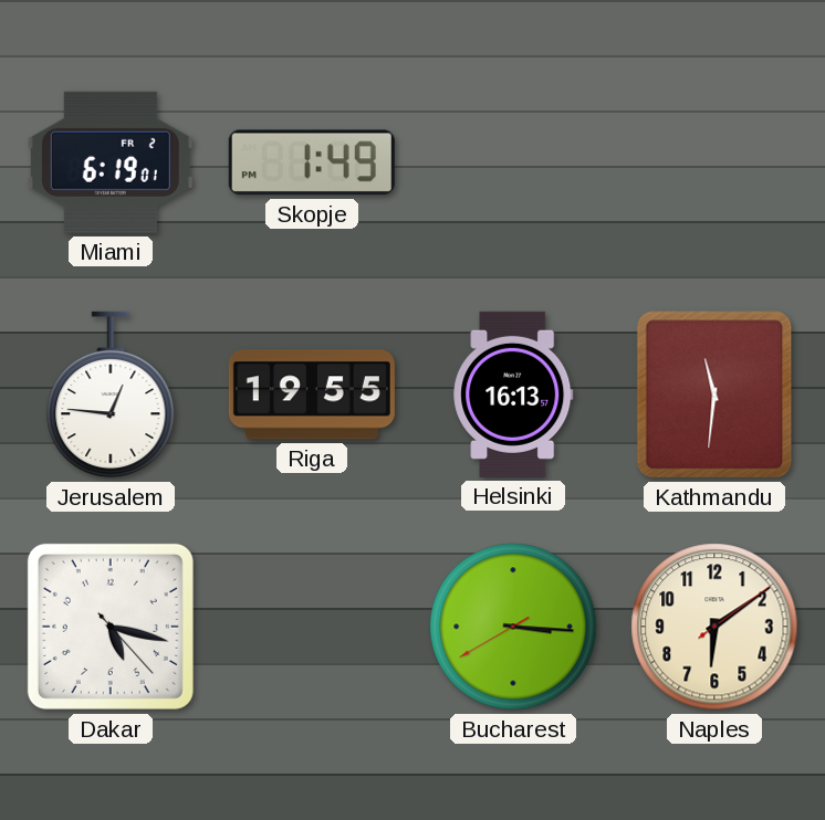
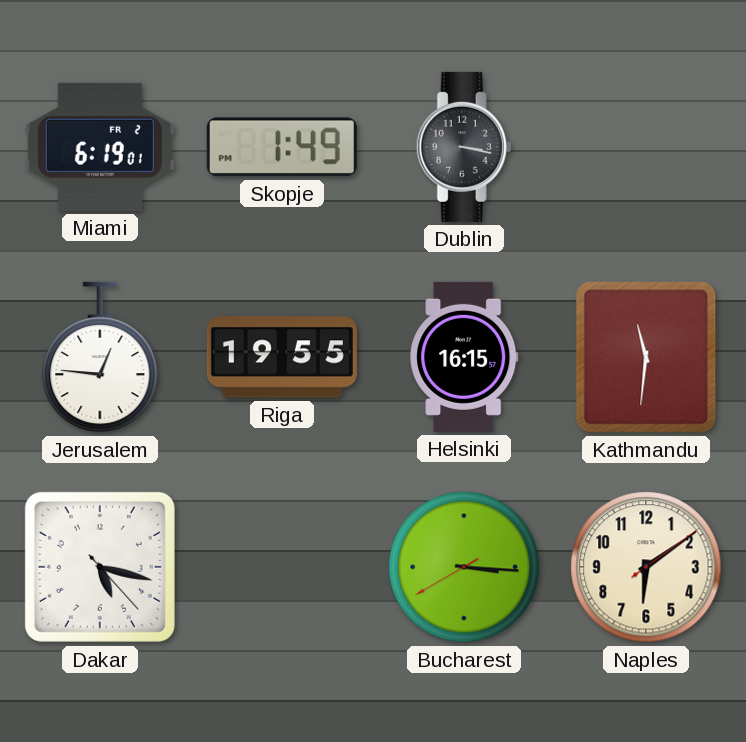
Dublin: none -> 3:17 (464, 147)
Helsinki: 16:13 -> 16:15 (464, 357)
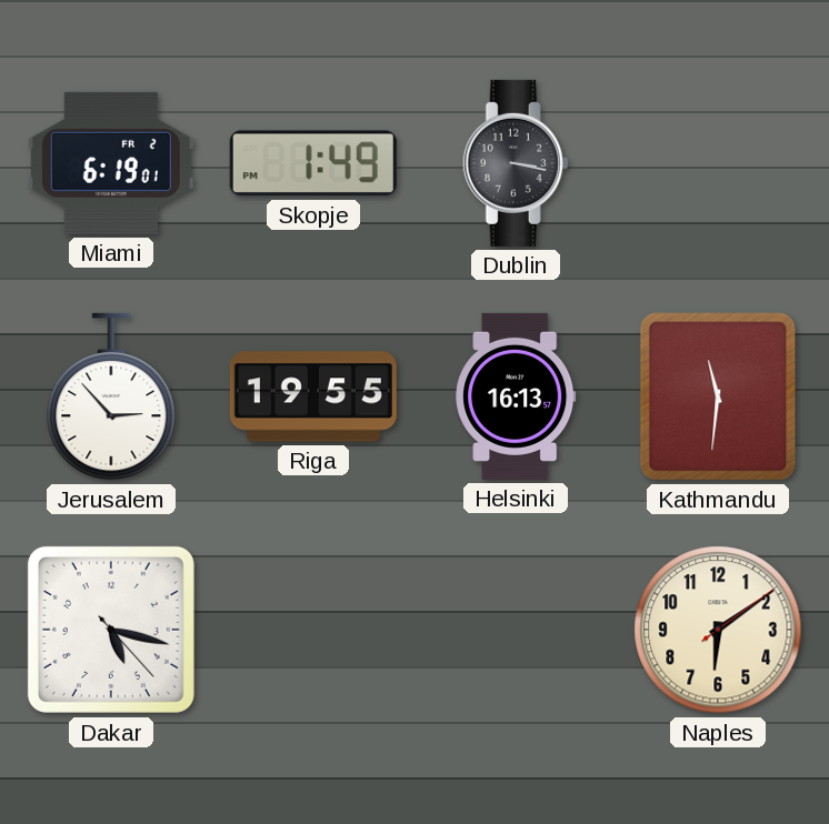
Jerusalem: 12:46 -> 2:53 (111, 396)
Helsinki: 16:15 -> 16:13 (516, 396)
Bucharest: 3:15 -> none (464, 567)
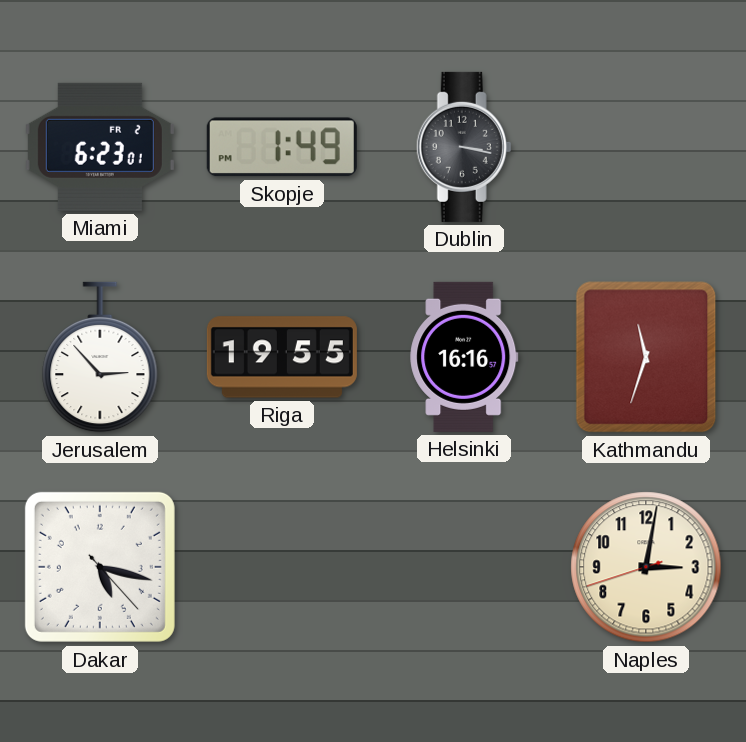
Miami: 6:19 -> 6:23 (100, 147)
Helsinki: 16:13 -> 16:16 (464, 357)
Kathmandu: 11:31 -> 11:33 (646, 357)
Naples: 6:09 -> 3:01 (646, 567)
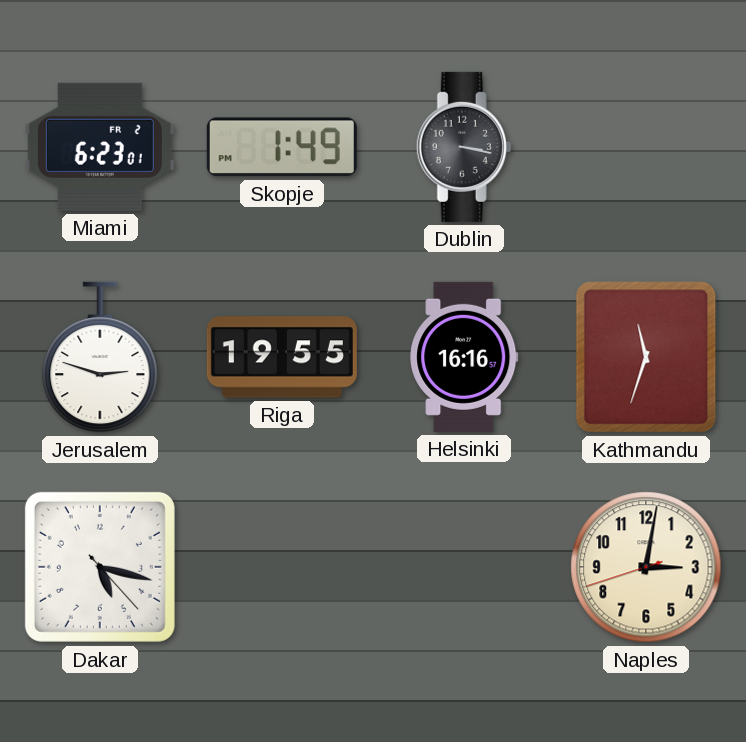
Jerusalem: 2:53 -> 2:48 (100, 357)
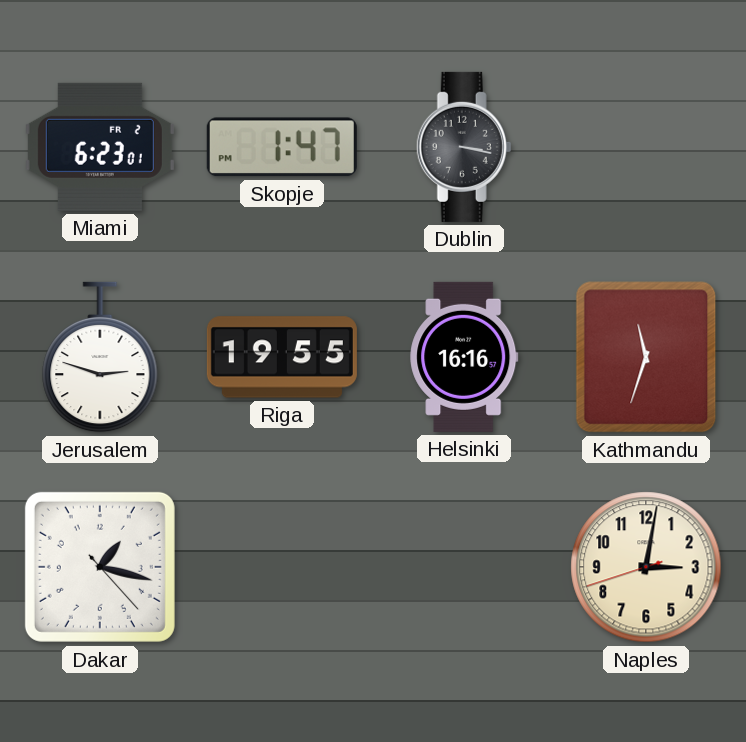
Skopje: 1:49 -> 1:47 (282, 147)
Dakar: 5:17 -> 1:17 (100, 567)
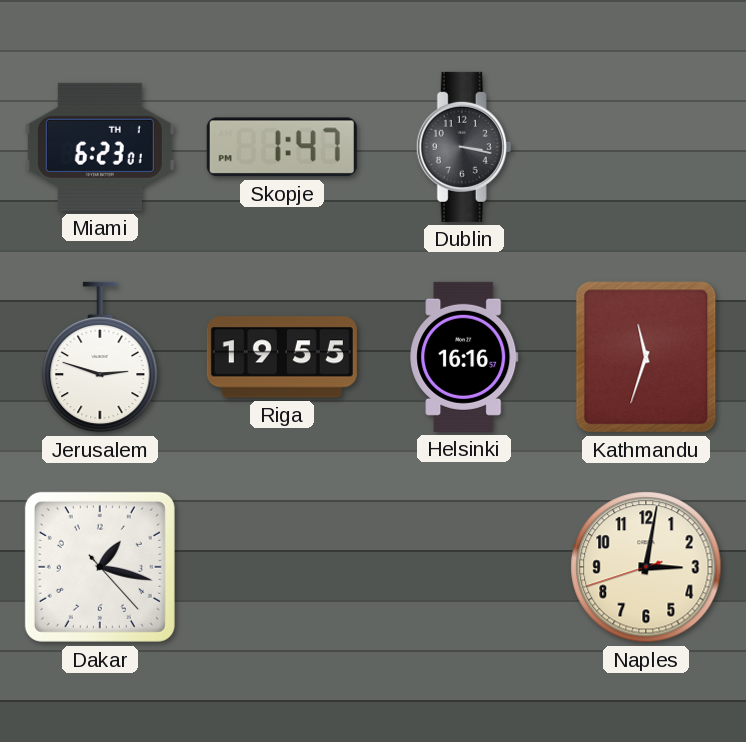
Miami date: FR 2 -> TH 1 (100, 147)
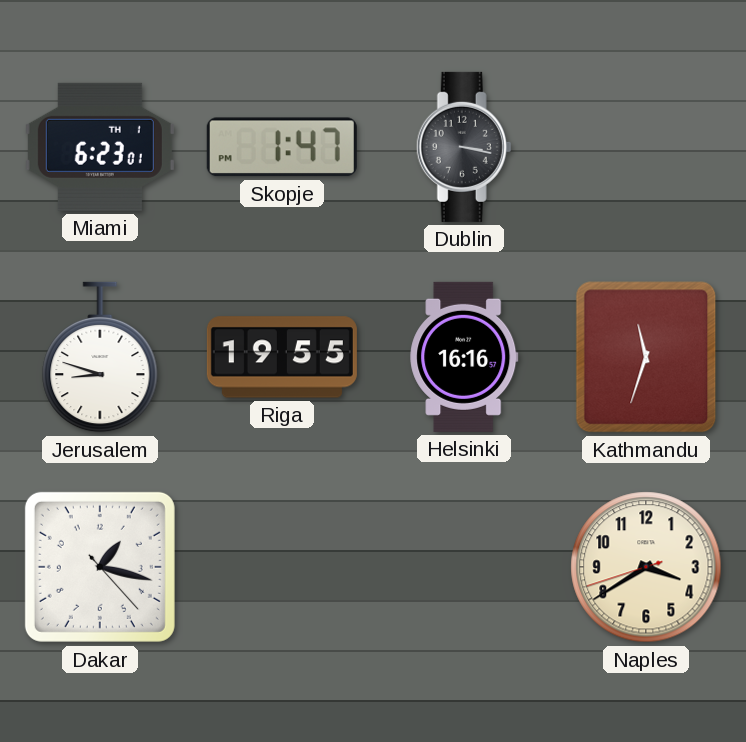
Jerusalem: 2:48 -> 8:48 (100, 357)
Naples: 3:01 -> 3:39 (646, 567)
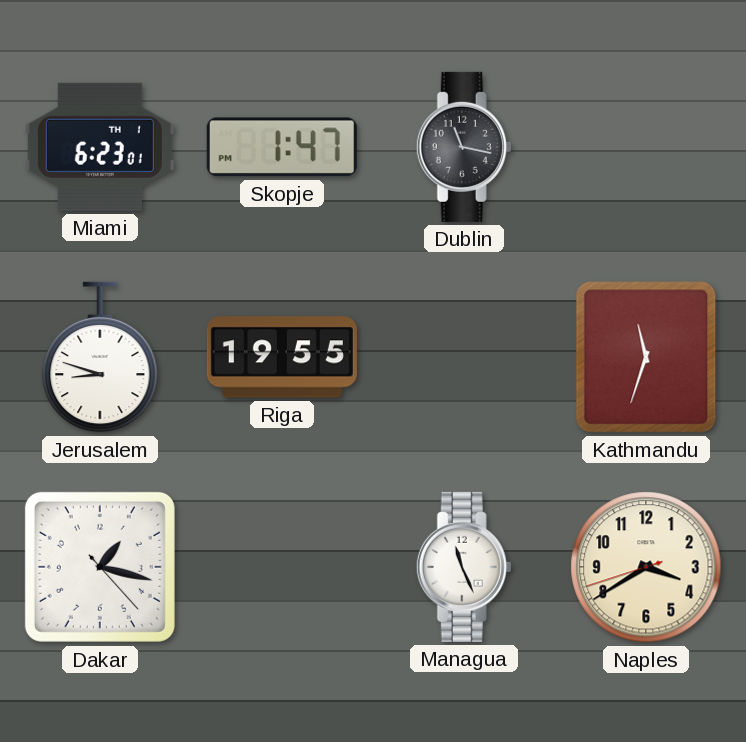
Dublin: 3:17 -> 11:17 (464, 147)
Helsinki: 16:16 -> none (464, 357)
Managua: none -> 11:26 (464, 567)
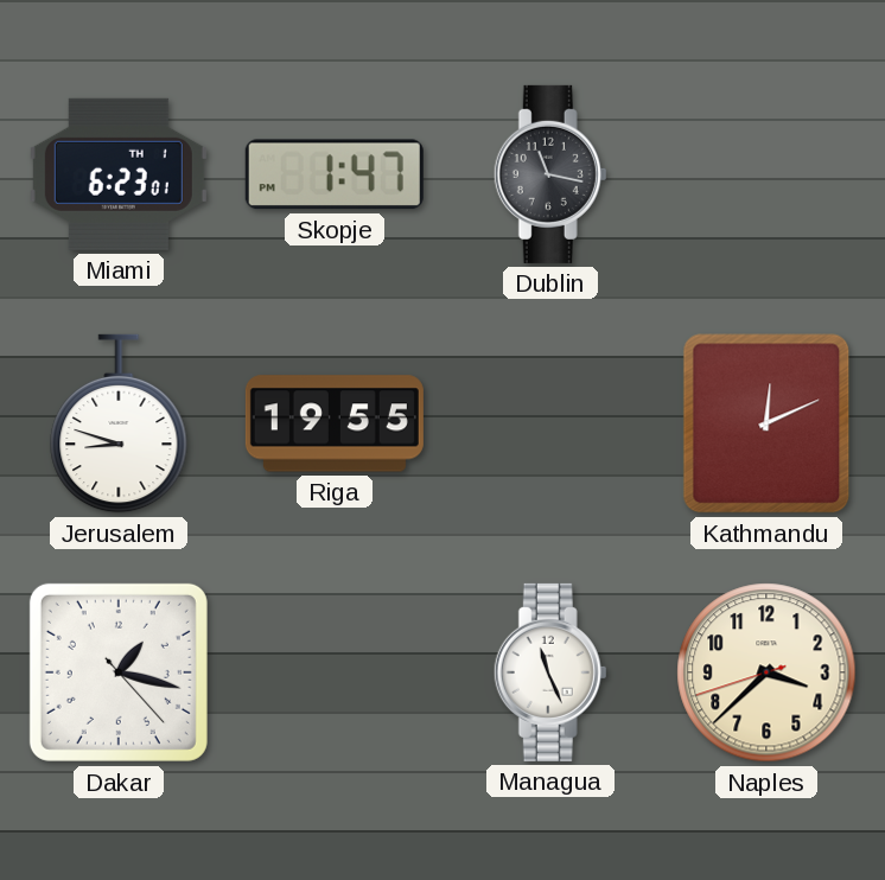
Kathmandu: 11:33 -> 12:11 (766, 423)
Naples: 3:39 -> 3:37 (766, 672)
